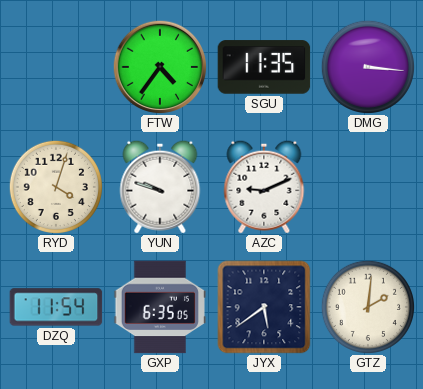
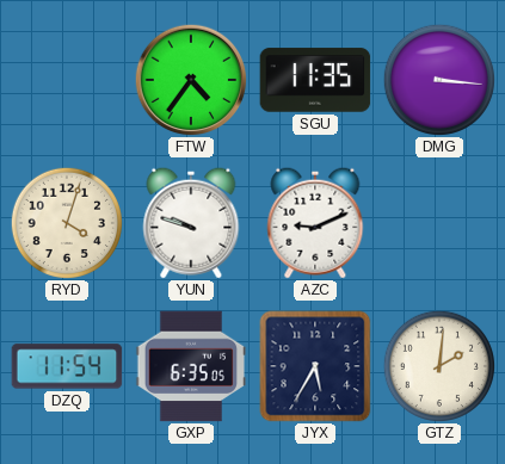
JYX: 5:39 -> 5:35 (315, 366)
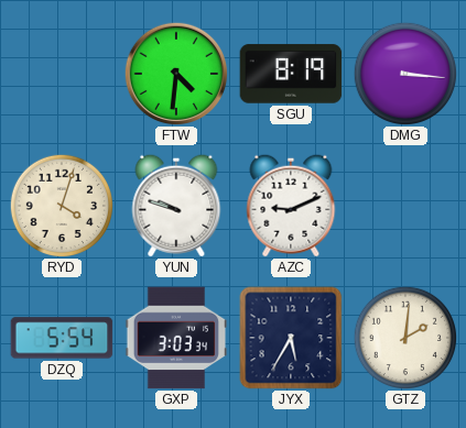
FTW: 4:36 -> 4:31 (176, 74)
SGU: 11:35 -> 8:19 (291, 74)
DZQ: 11:54 -> 5:54 (62, 338)
GXP: 6:35 -> 3:03 (175, 338)
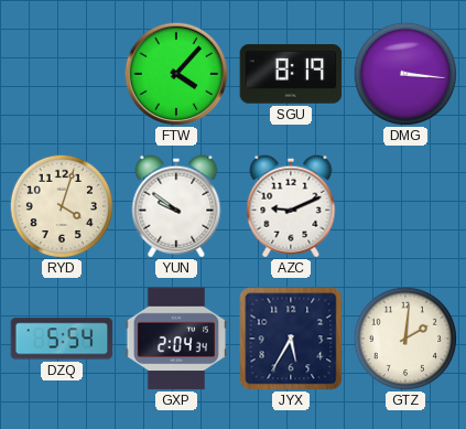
FTW: 4:31 -> 4:07 (176, 74)
YUN: 9:48 -> 9:51 (176, 206)
GXP: 3:03 -> 2:04 (175, 339)
